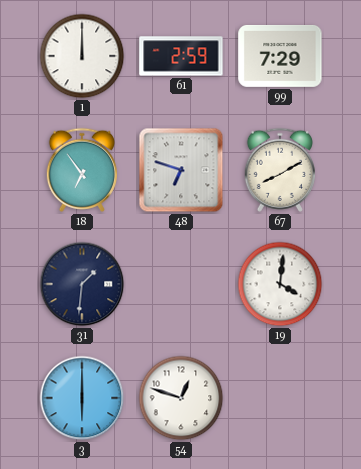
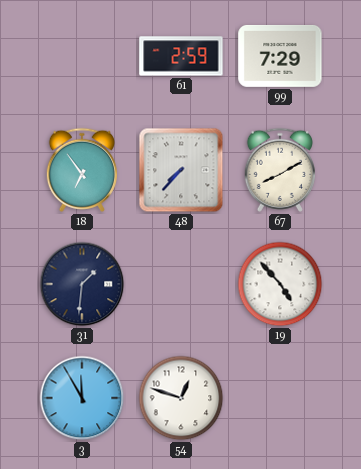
1: 12:00 -> none (82, 56)
48: 6:48 -> 7:37 (181, 170)
19: 4:01 -> 4:53 (280, 284)
3: 6:00 -> 11:55 (82, 398)
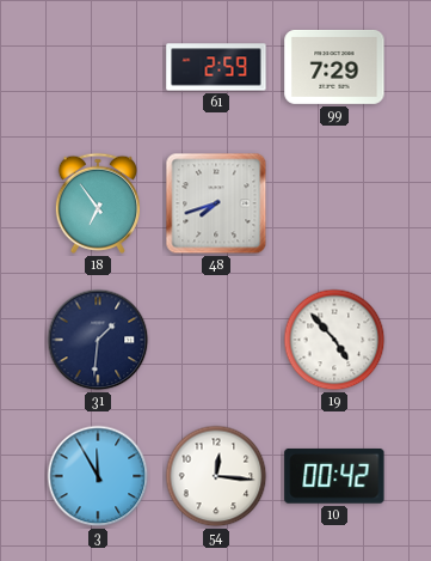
48: 7:37 -> 7:42 (216, 203)
67: 8:10 -> none (279, 170)
54: 12:48 -> 12:16 (216, 476)
10: none -> 00:42 (334, 476)
